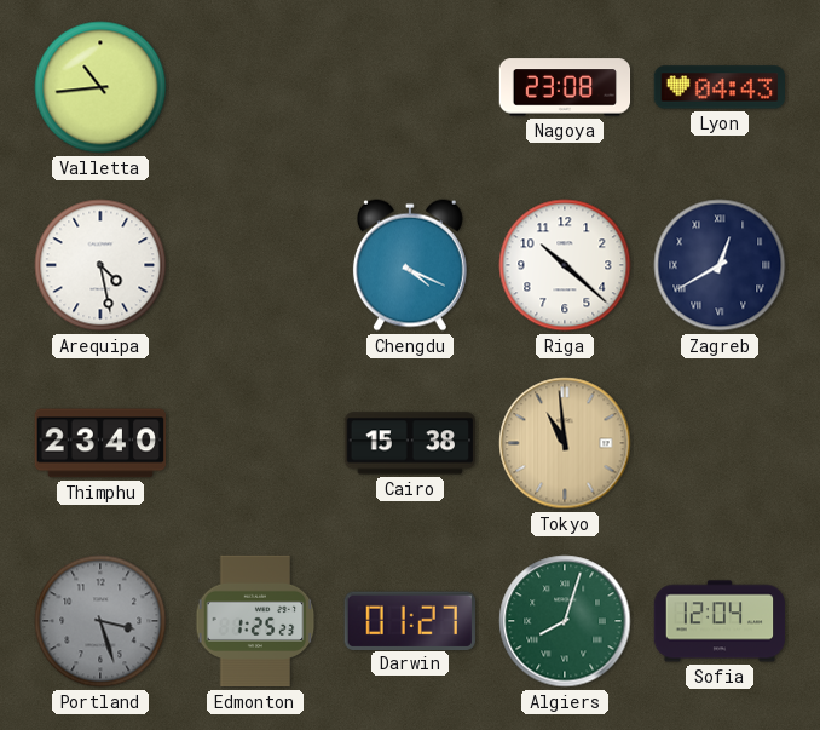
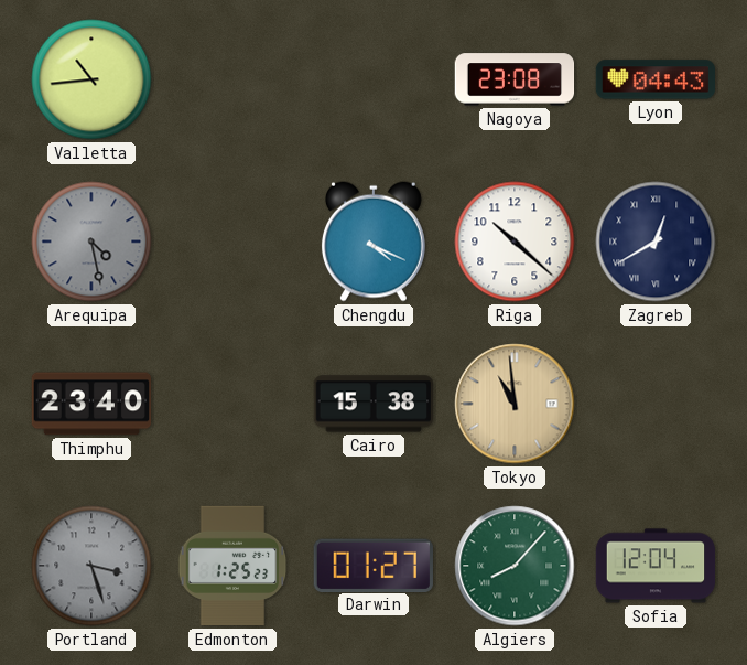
Arequipa dial: white -> grey (91, 242)
Algiers: 8:03 -> 8:07 (515, 566)
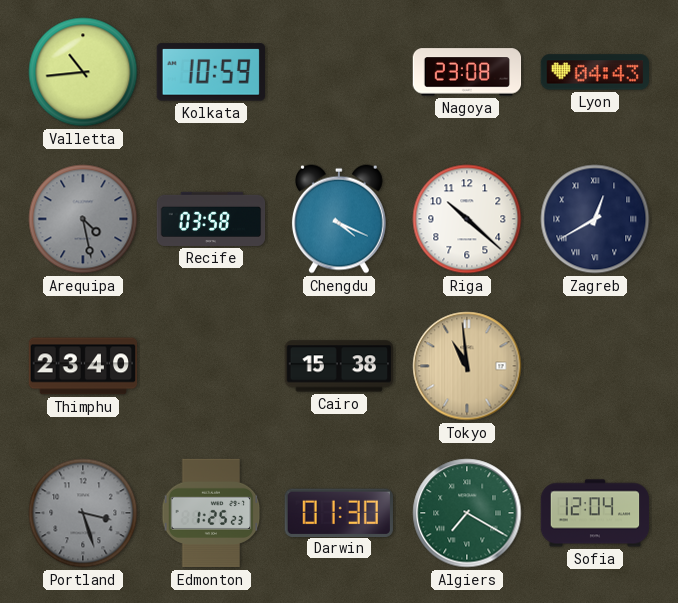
Kolkata: none -> 10:59 (211, 72)
Recife: none -> 03:58 (211, 219)
Darwin: 01:27 -> 01:30 (339, 512)
Algiers: 8:07 -> 7:20 (467, 513)
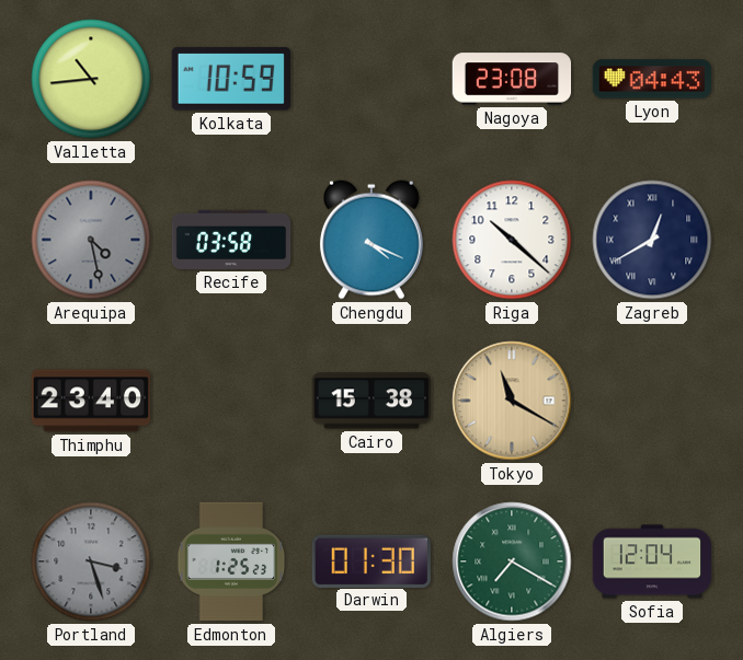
Tokyo: 10:59 -> 11:20 (512, 401)
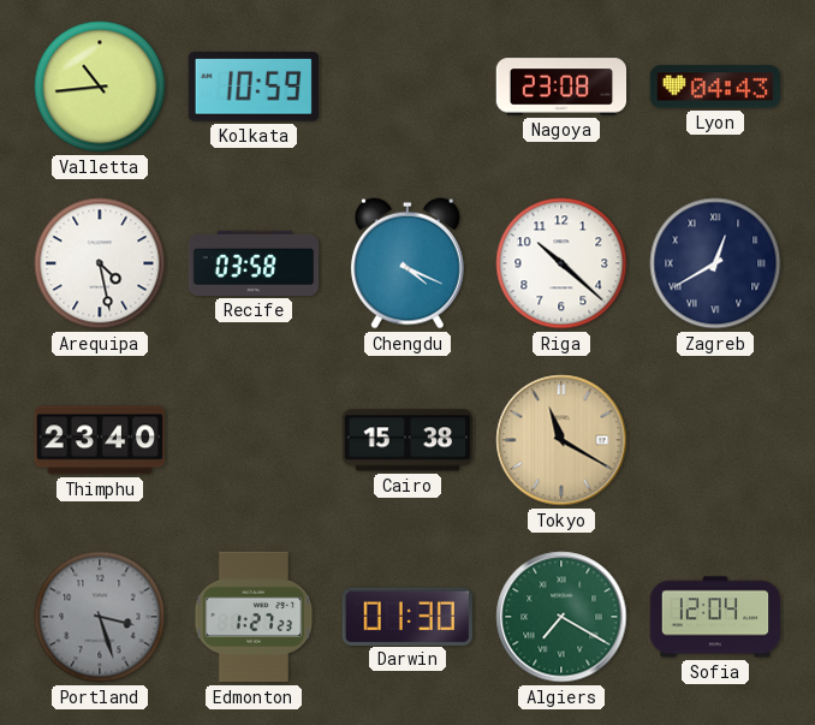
Arequipa dial: grey -> white (100, 263)
Edmonton: 1:25 -> 1:27 (254, 617)
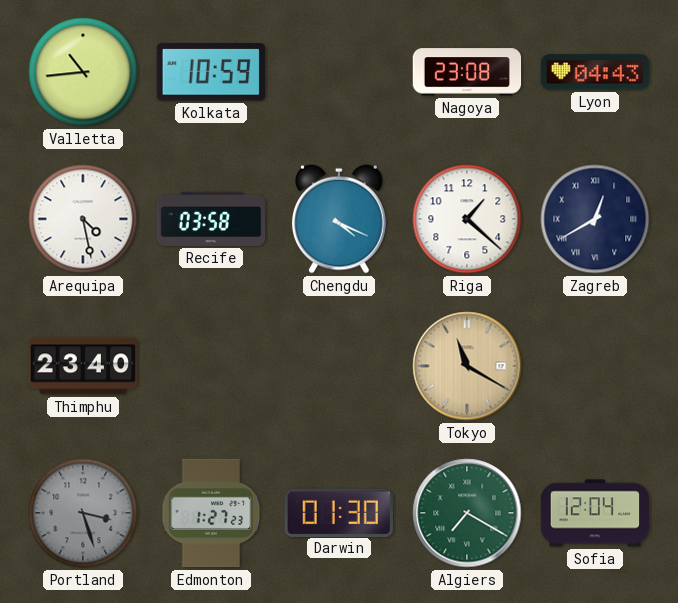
Riga: 10:22 -> 1:22 (467, 219)
Cairo: 15:38 -> none (406, 440)
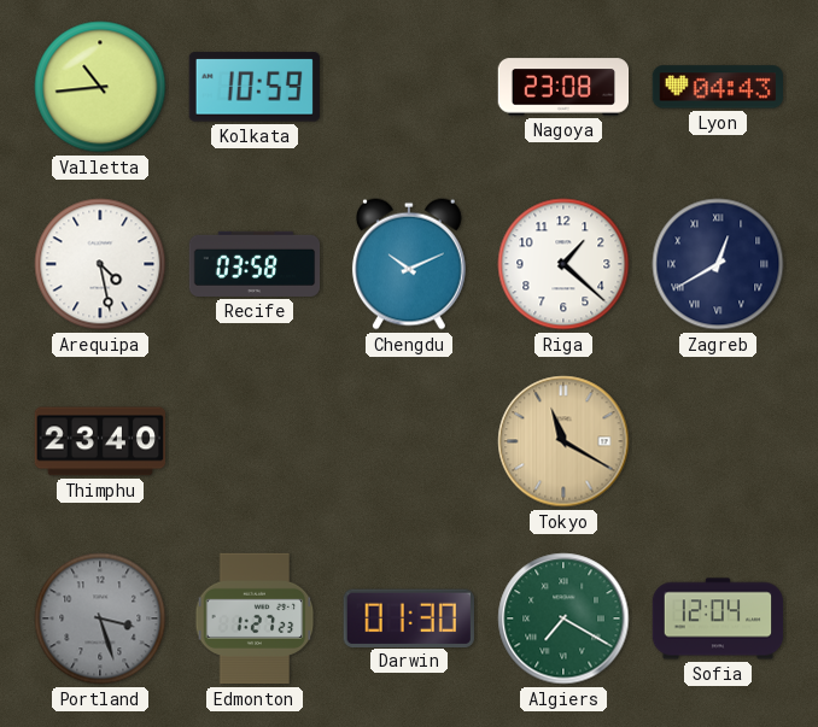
Chengdu: 4:19 -> 10:11 (409, 264)
